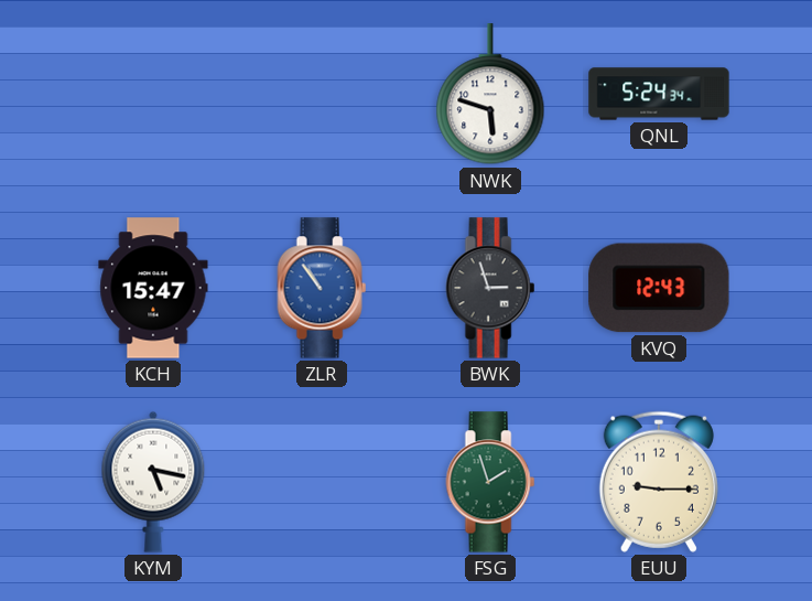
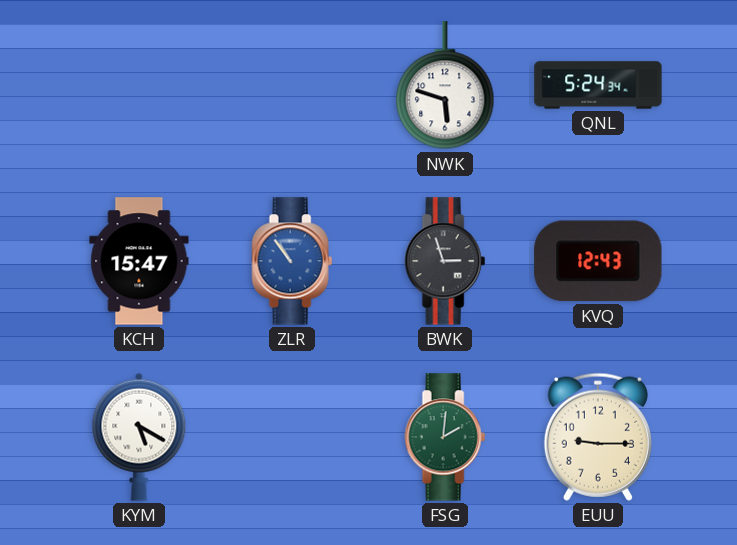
KYM: 5:17 -> 5:20 (139, 437)
FSG: 1:57 -> 2:01 (445, 437)
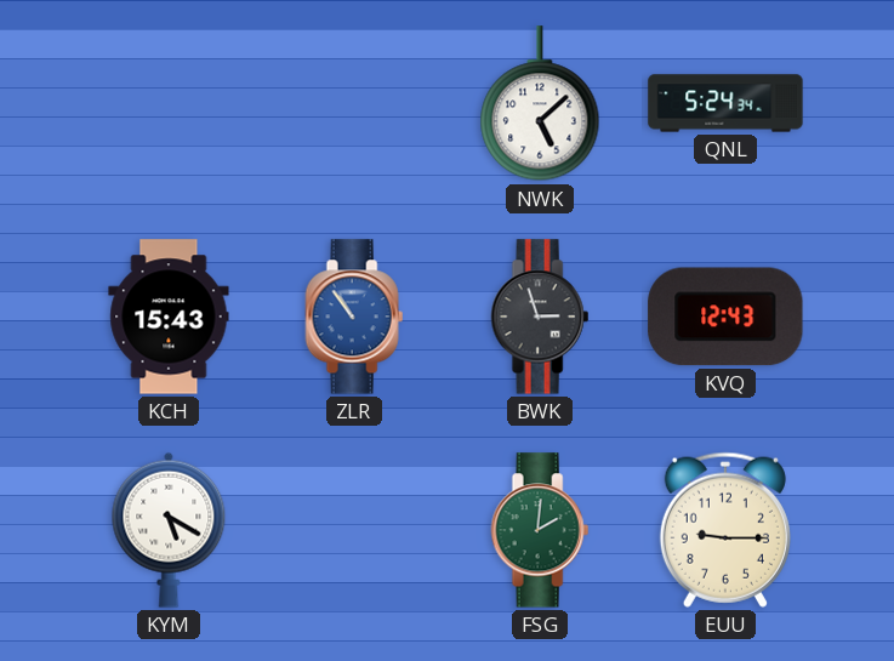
NWK: 5:48 -> 5:08 (540, 104)
KCH: 15:47 -> 15:43 (169, 317)
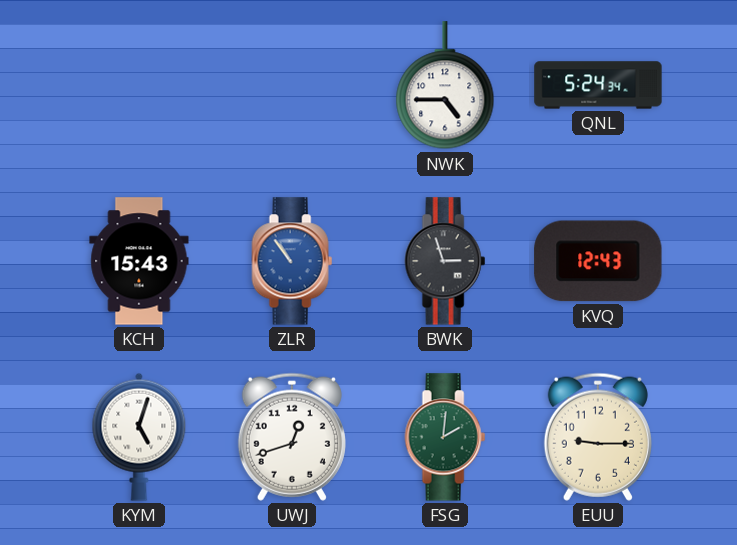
NWK: 5:08 -> 4:45 (445, 86)
KYM: 5:20 -> 5:03 (139, 437)
UWJ: none -> 12:42 (292, 437)
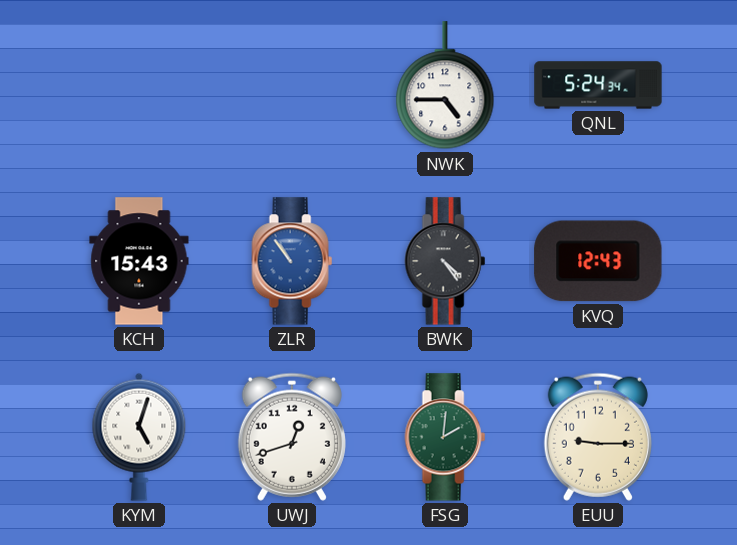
BWK: 2:57 -> 4:24 (445, 261)
